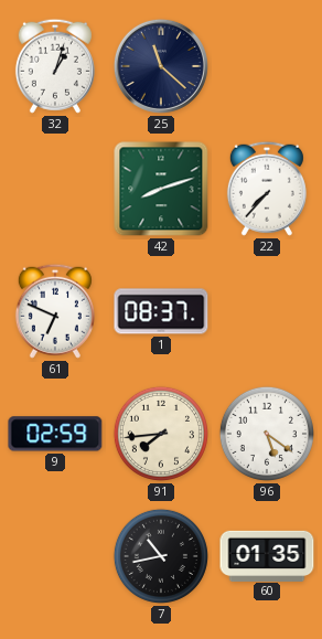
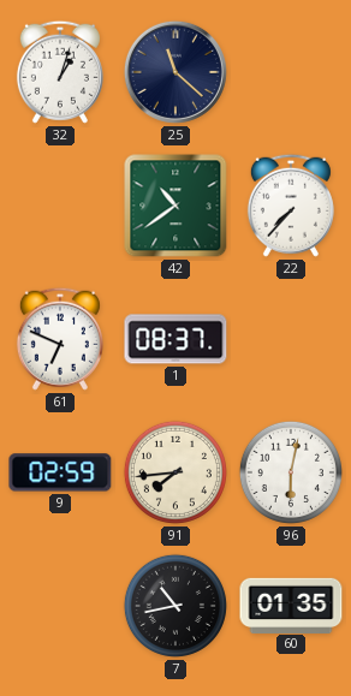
42: 8:12 -> 10:39 (175, 206)
96: 5:21 -> 6:02 (291, 472)
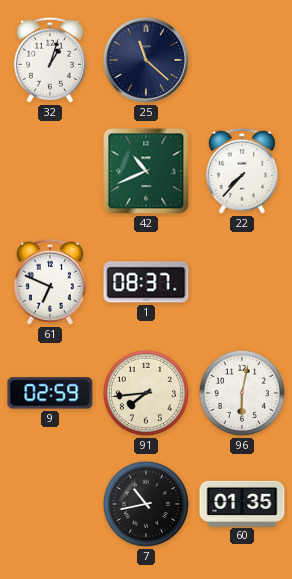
42: 10:39 -> 10:41 (146, 171)
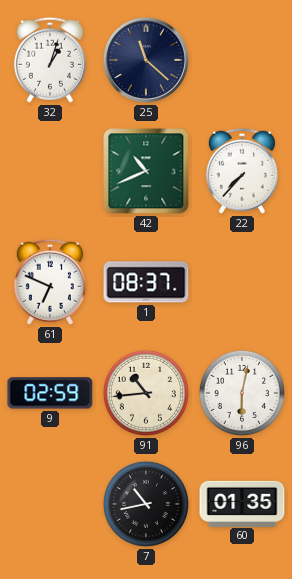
91: 7:44 -> 10:44 (146, 393)
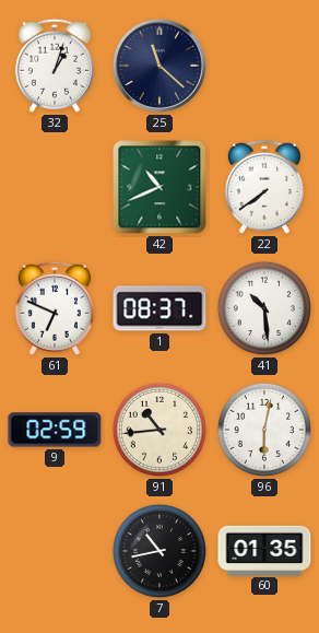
22: 7:37 -> 7:39 (264, 187)
41: none -> 10:29 (264, 308)
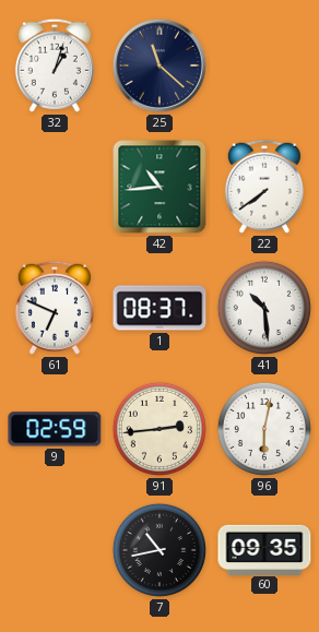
42: 10:41 -> 10:44 (159, 187)
91: 10:44 -> 2:44 (159, 429)
60: 01:35 -> 09:35 (264, 549)
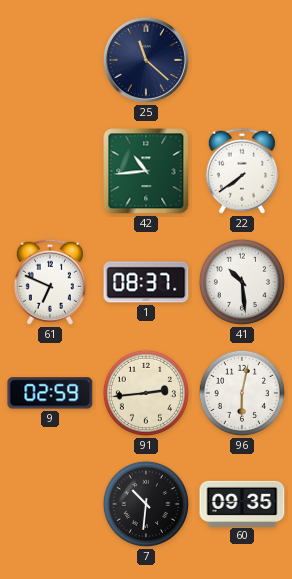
32: 1:03 -> none (55, 65)
7: 10:43 -> 10:31 (146, 504)
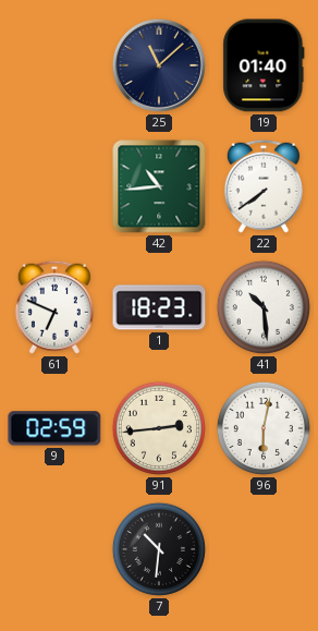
25: 11:22 -> 11:08 (159, 65)
19: none -> 01:40 (264, 65)
1: 08:37 -> 18:23 (159, 307)
60: 09:35 -> none (242, 503)
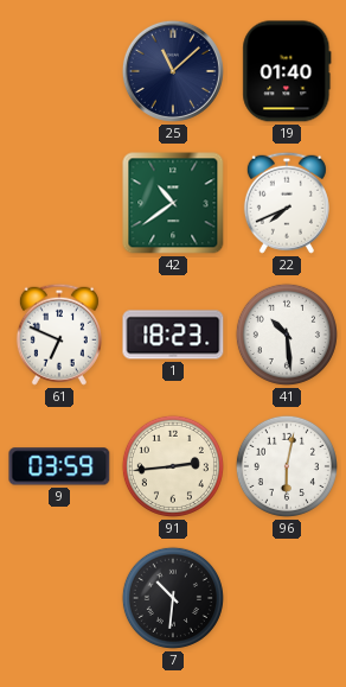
42: 10:44 -> 10:39 (173, 203)
22: 7:39 -> 7:41 (287, 203)
9: 02:59 -> 03:59 (59, 466)
